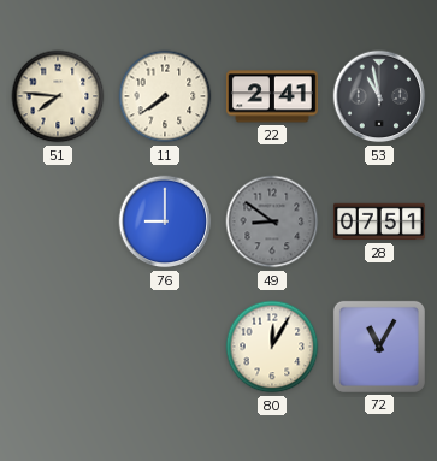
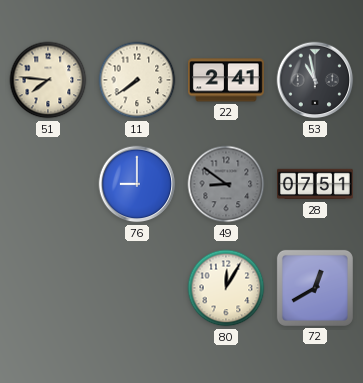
72: 11:05 -> 12:40 (315, 288)
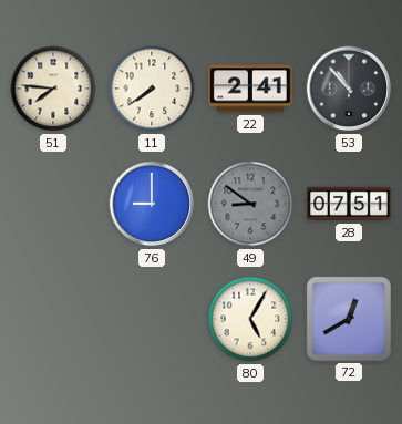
53: 10:58 -> 10:53 (349, 89)
80: 12:05 -> 5:05 (250, 319)
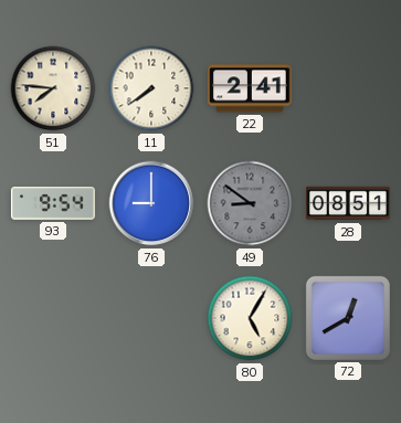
53: 10:53 -> none (349, 89)
93: none -> 9:54 (53, 203)
28: 07:51 -> 08:51 (349, 203)
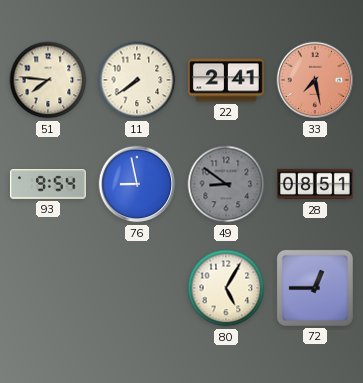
33: none -> 7:28 (315, 80)
76: 9:00 -> 8:58 (137, 184)
72: 12:40 -> 12:45 (315, 288)
